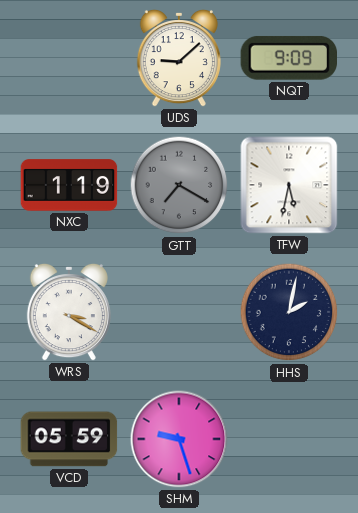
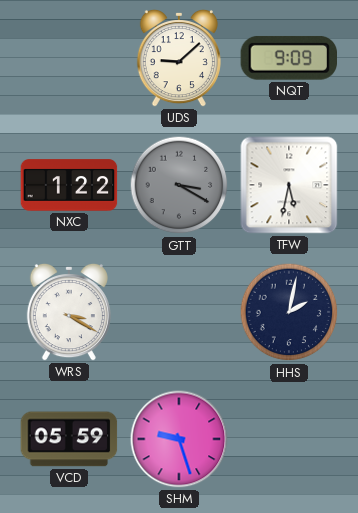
NXC: 1:19 -> 1:22 (69, 185)
GTT: 7:20 -> 3:20 (179, 185)
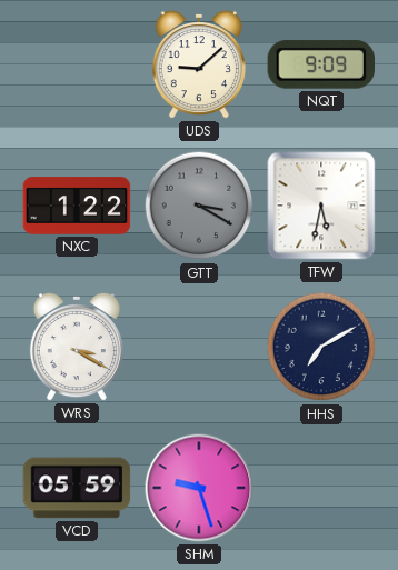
HHS: 2:02 -> 7:10 (321, 347)
